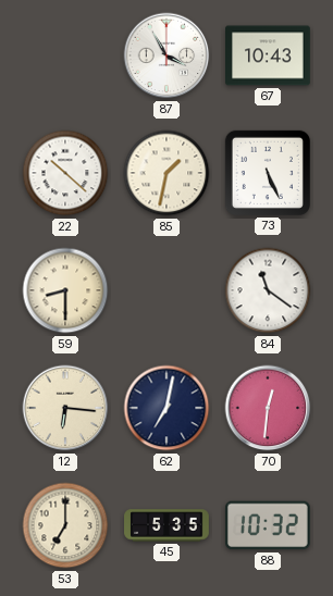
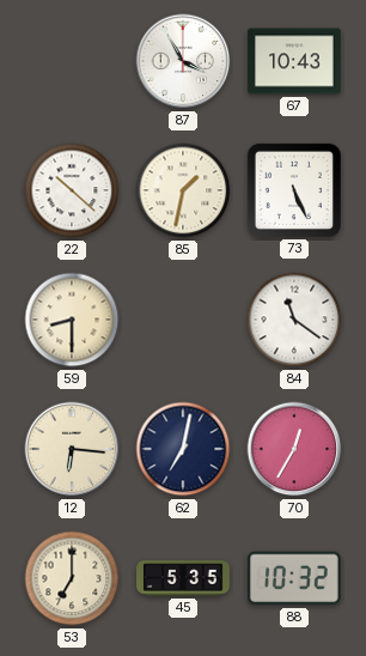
70: 12:31 -> 12:35 (294, 449)
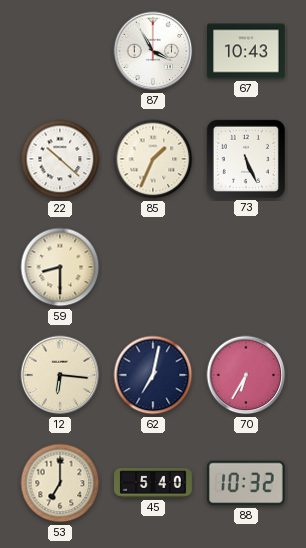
85: 1:32 -> 1:34 (153, 159)
84: 11:21 -> none (294, 320)
70: 12:35 -> 6:35 (246, 375)
45: 5:35 -> 5:40 (153, 483)
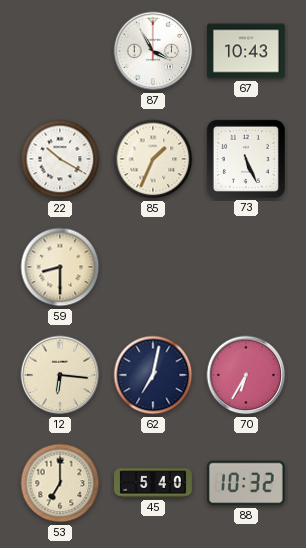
22: 10:22 -> 10:20 (60, 159)
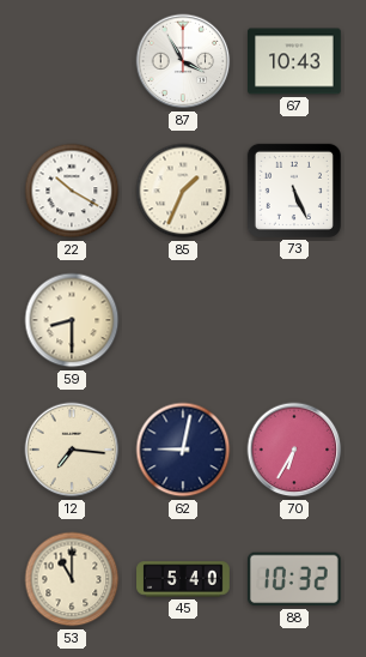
12: 6:16 -> 7:16 (72, 450)
62: 7:02 -> 9:02 (183, 450)
53: 7:00 -> 11:00 (72, 579)
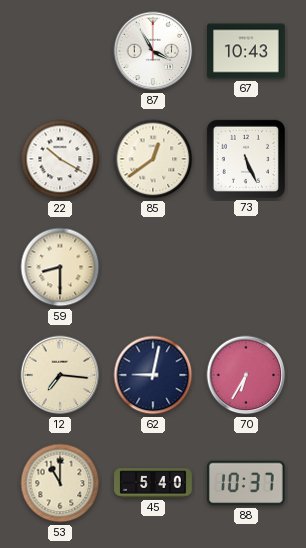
85: 1:34 -> 12:39 (153, 159)
88: 10:32 -> 10:37 (246, 483)
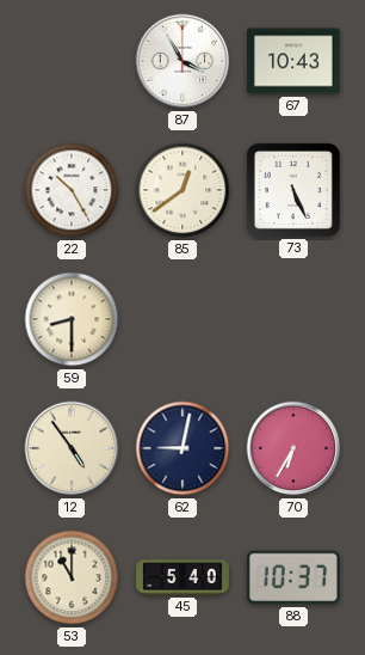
22: 10:20 -> 10:25 (72, 190)
12: 7:16 -> 4:54 (72, 448)
